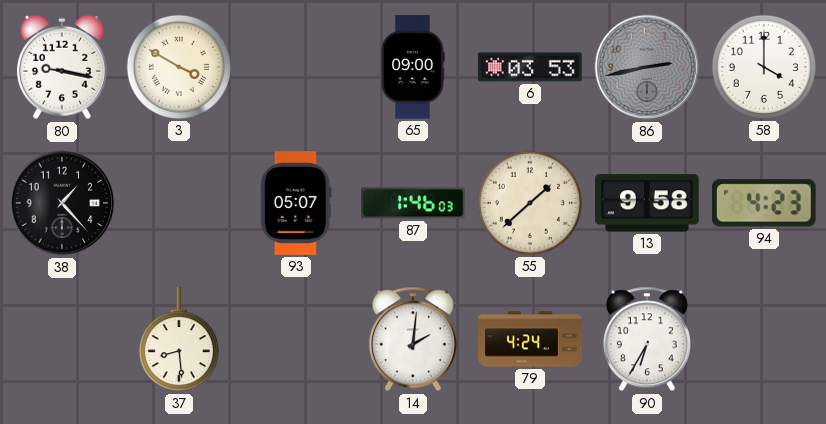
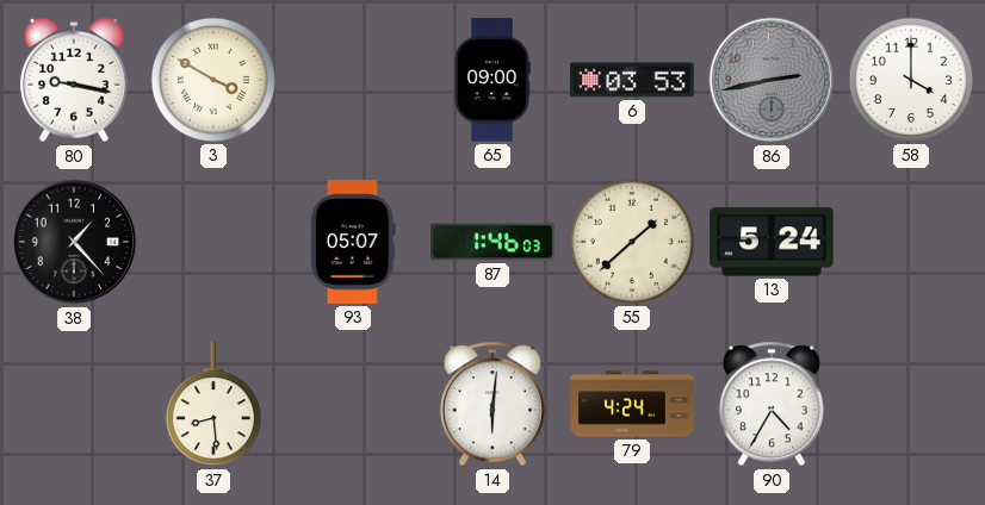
13: 9:58 -> 5:24 (772, 242)
94: 4:23 -> none (764, 203)
14: 2:01 -> 6:01 (492, 404)
90: 6:35 -> 4:35 (772, 404)
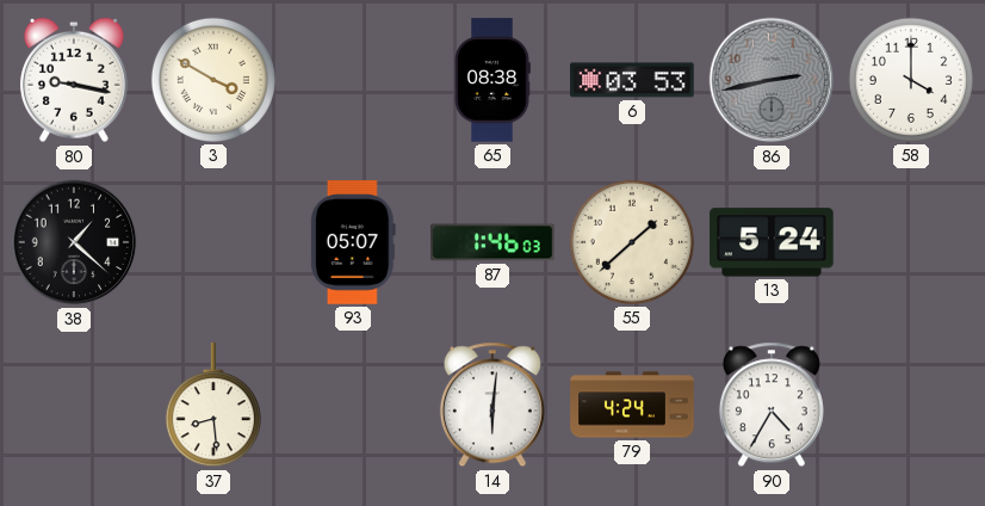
65: 09:00 -> 08:38 (492, 80)
38: 1:23 -> 1:22 (74, 242)
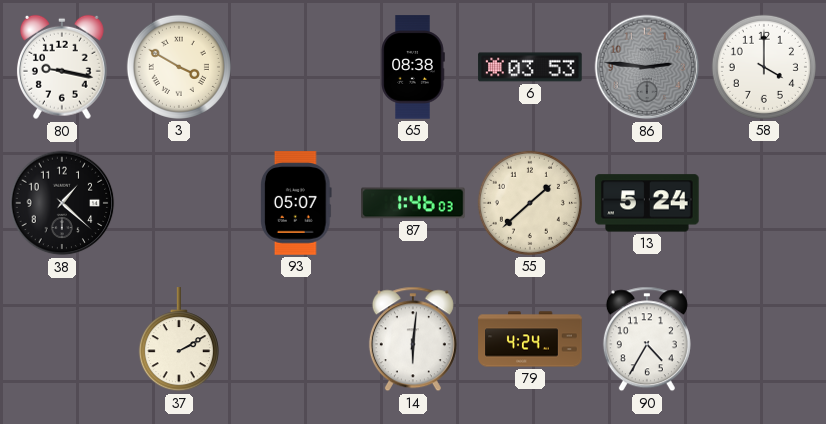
86: 2:43 -> 2:46 (647, 67)
37: 8:29 -> 2:10 (179, 340)
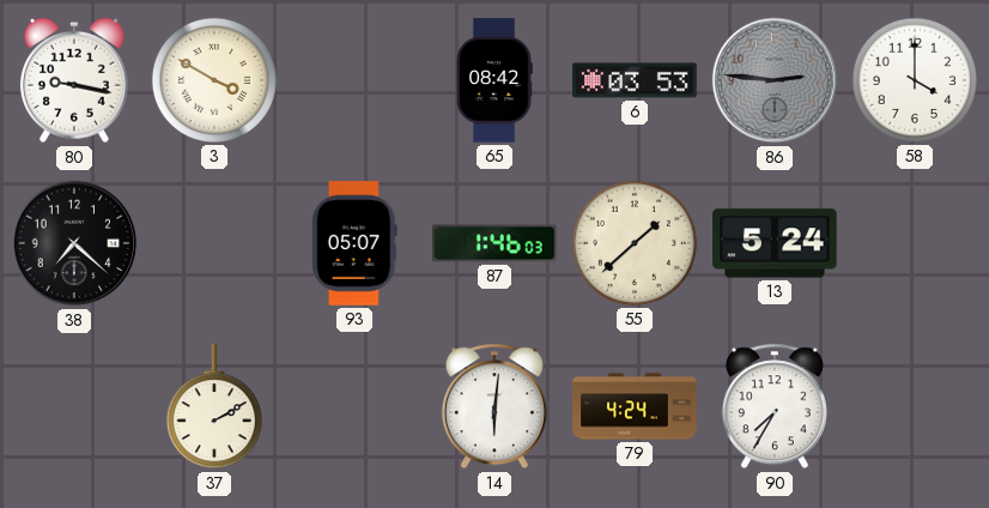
65: 08:38 -> 08:42 (494, 80)
38: 1:22 -> 7:22 (74, 243)
90: 4:35 -> 7:35 (775, 406)
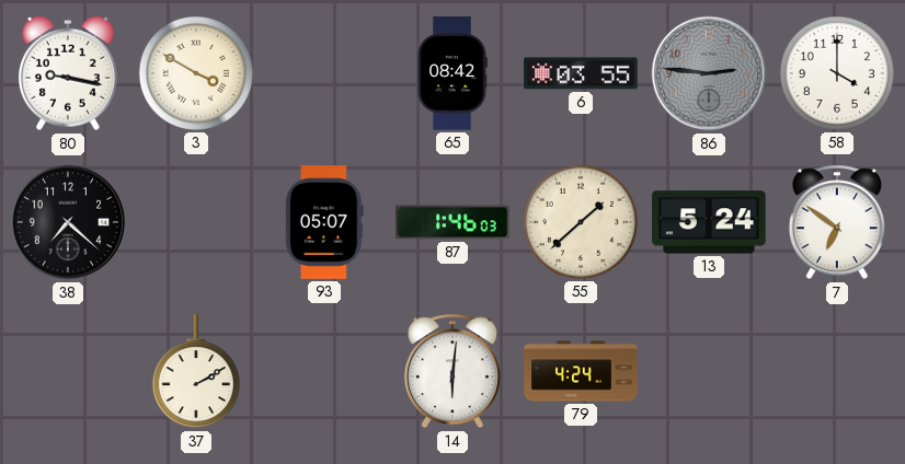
6: 03:53 -> 03:55 (581, 73)
7: none -> 6:51 (837, 222)
90: 7:35 -> none (775, 406)
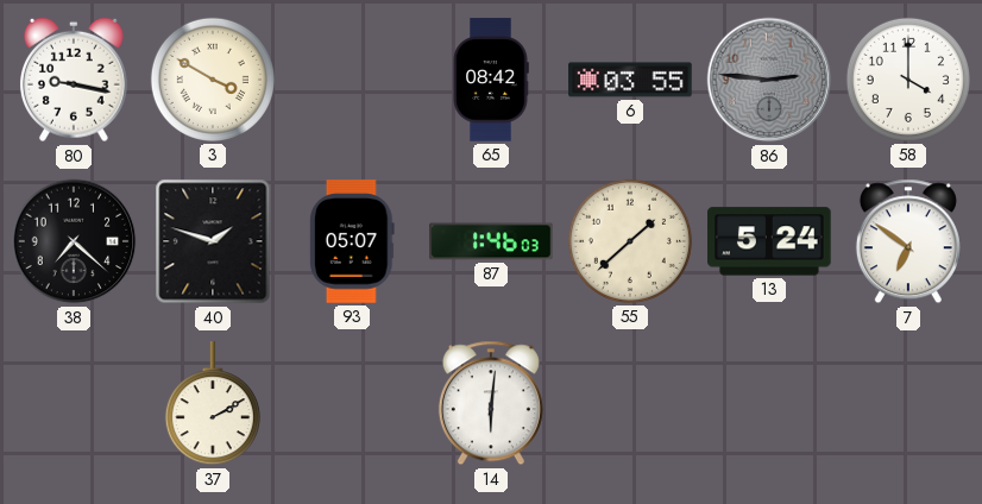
40: none -> 1:48 (213, 241)
79: 4:24 -> none (581, 371)
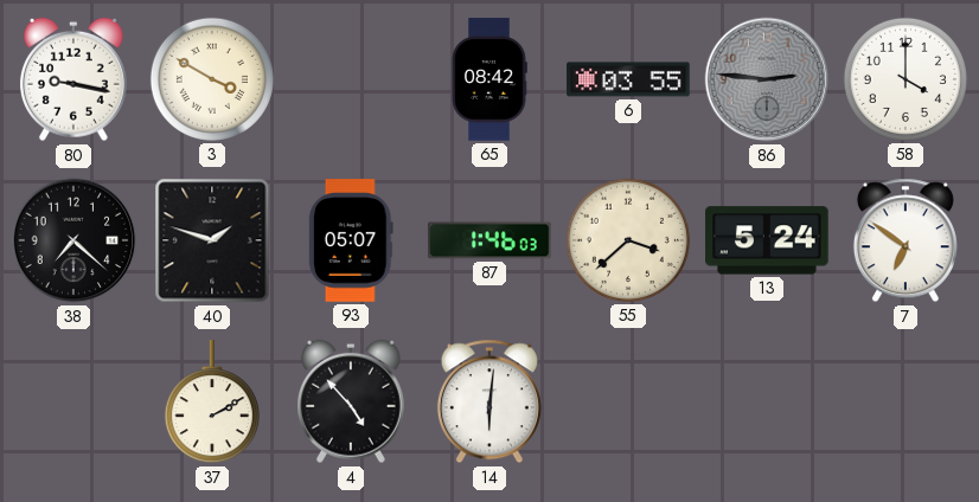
55: 1:38 -> 3:38 (628, 240)
4: none -> 4:53 (351, 401)
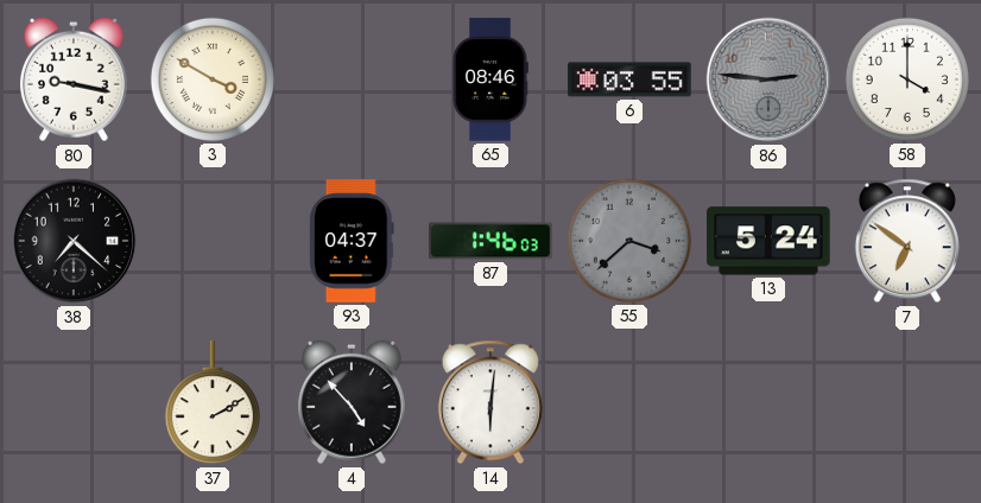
65: 08:42 -> 08:46 (491, 79)
40: 1:48 -> none (212, 240)
93: 05:07 -> 04:37 (353, 241)
55 dial: cream -> grey (629, 241)
